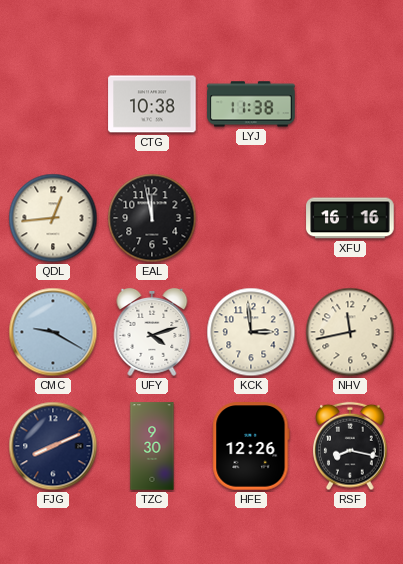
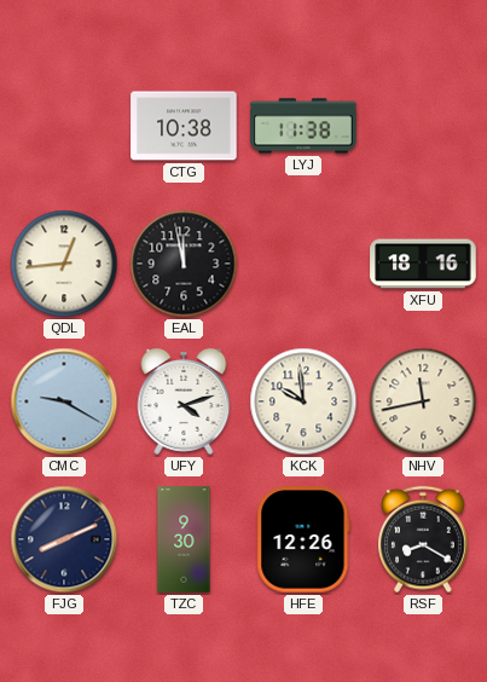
XFU: 16:16 -> 18:16 (423, 264)
KCK: 2:59 -> 9:59 (303, 401)
RSF: 8:17 -> 8:20 (424, 539)
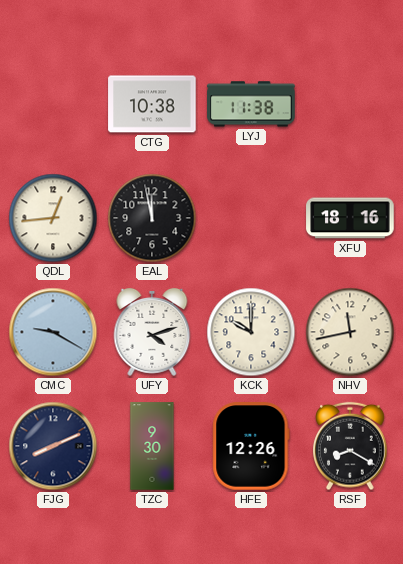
KCK: 9:59 -> 10:00 (251, 332)
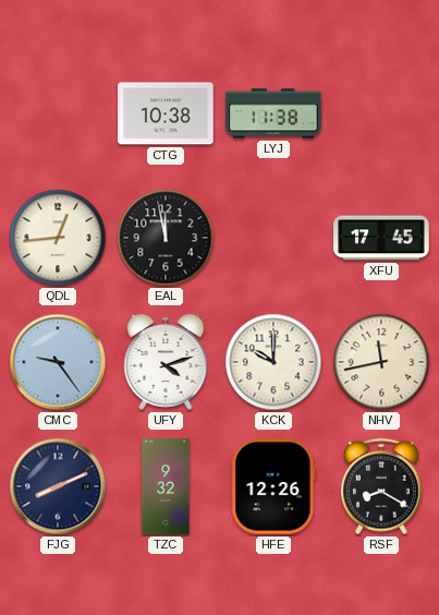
XFU: 18:16 -> 17:45 (381, 238)
CMC: 9:20 -> 9:24 (58, 362)
TZC: 9:30 -> 9:32 (166, 486)
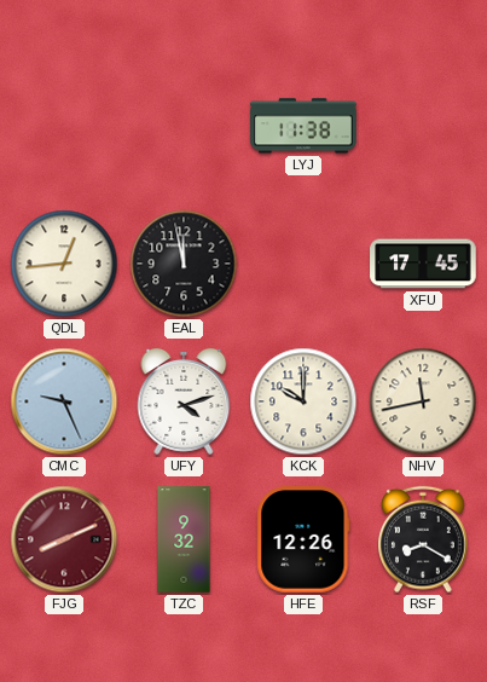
CTG: 10:38 -> none (166, 113)
CMC: 9:24 -> 9:26 (64, 401)
FJG dial: navy -> burgundy (64, 539)
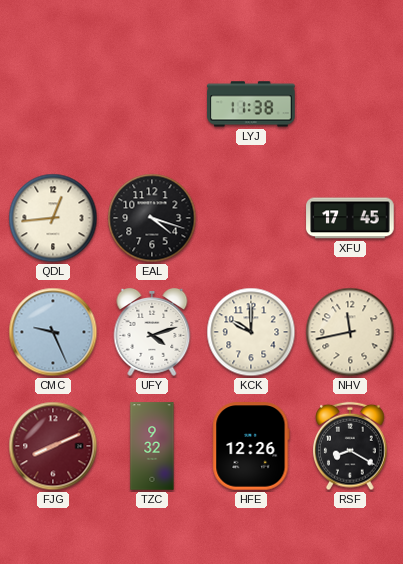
EAL: 11:58 -> 4:18 (152, 218)
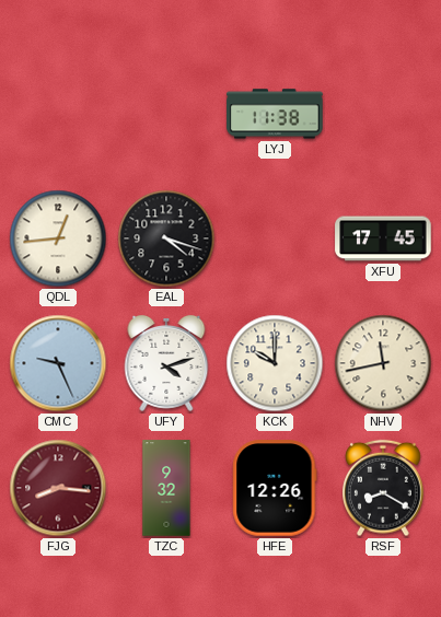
FJG: 8:11 -> 8:16 (58, 488)
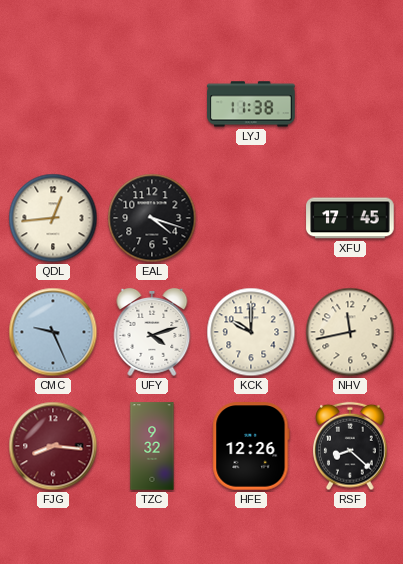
RSF: 8:20 -> 8:22 (351, 446)
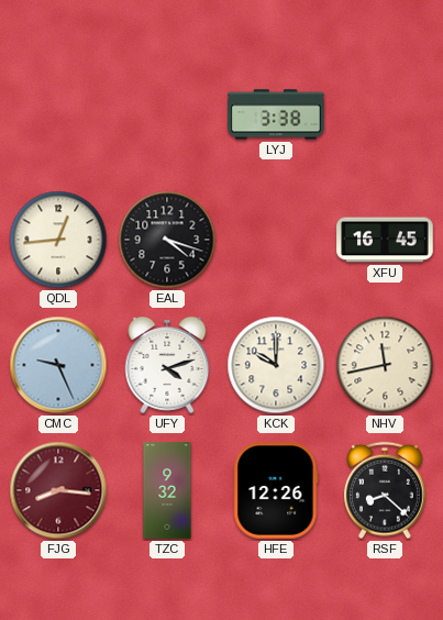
LYJ: 11:38 -> 3:38 (276, 114)
XFU: 17:45 -> 16:45 (385, 240)
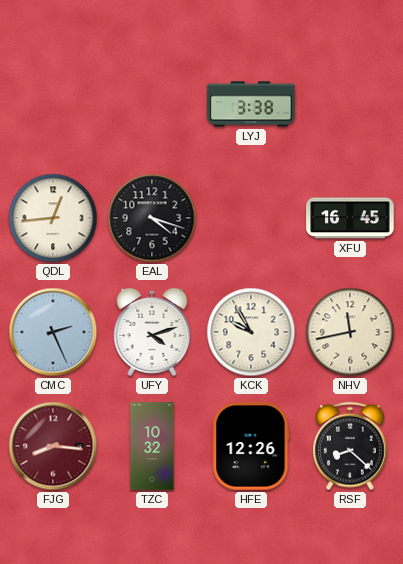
CMC: 9:26 -> 2:26 (53, 332)
KCK: 10:00 -> 9:55 (251, 332)
TZC: 9:32 -> 10:32 (152, 446)
